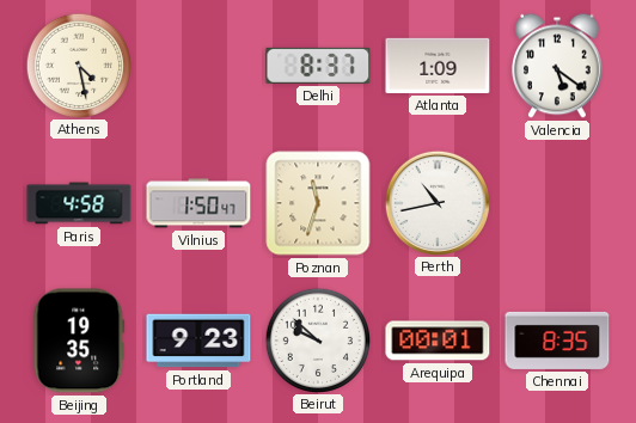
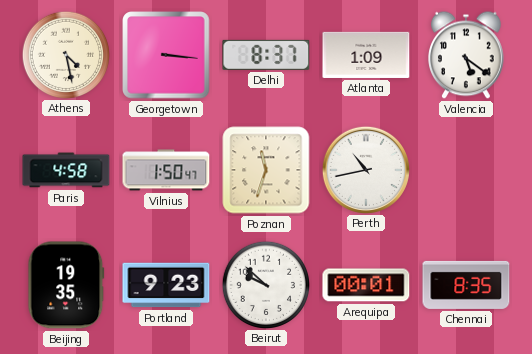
Georgetown: none -> 3:16 (166, 55)
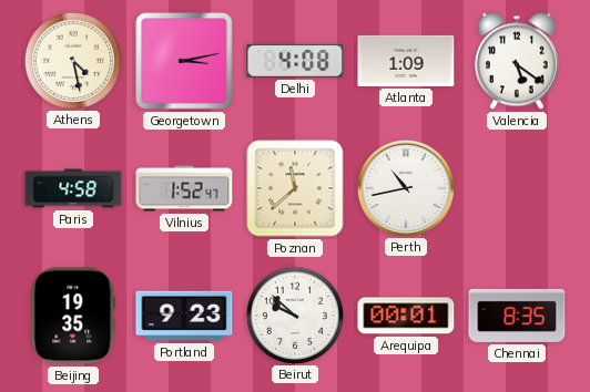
Georgetown: 3:16 -> 3:13 (184, 61)
Delhi: 8:37 -> 4:08 (295, 61)
Vilnius: 1:50 -> 1:52 (184, 188)
Poznan: 11:33 -> 11:38 (295, 188)
